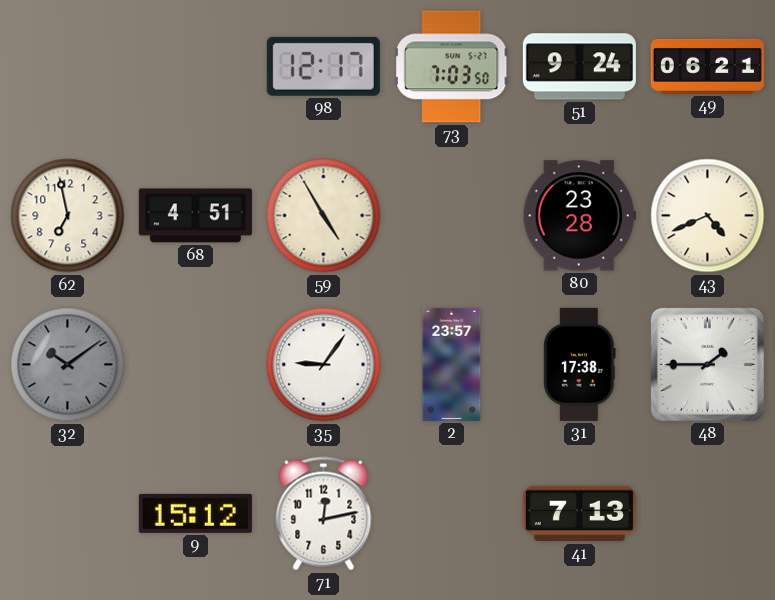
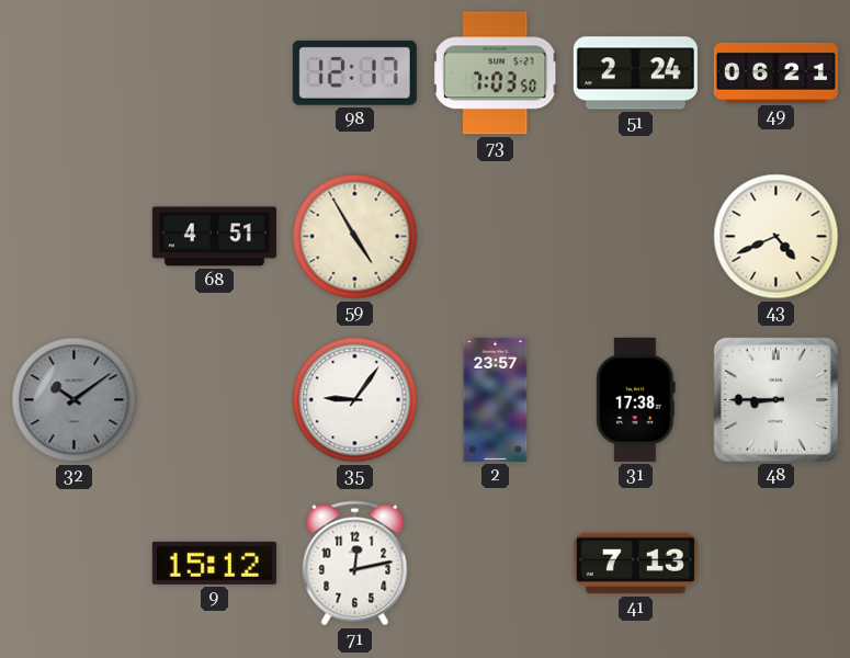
51: 9:24 -> 2:24 (635, 73)
62: 6:58 -> none (68, 216)
80: 23:28 -> none (579, 216)
48: 1:45 -> 8:45 (775, 399)
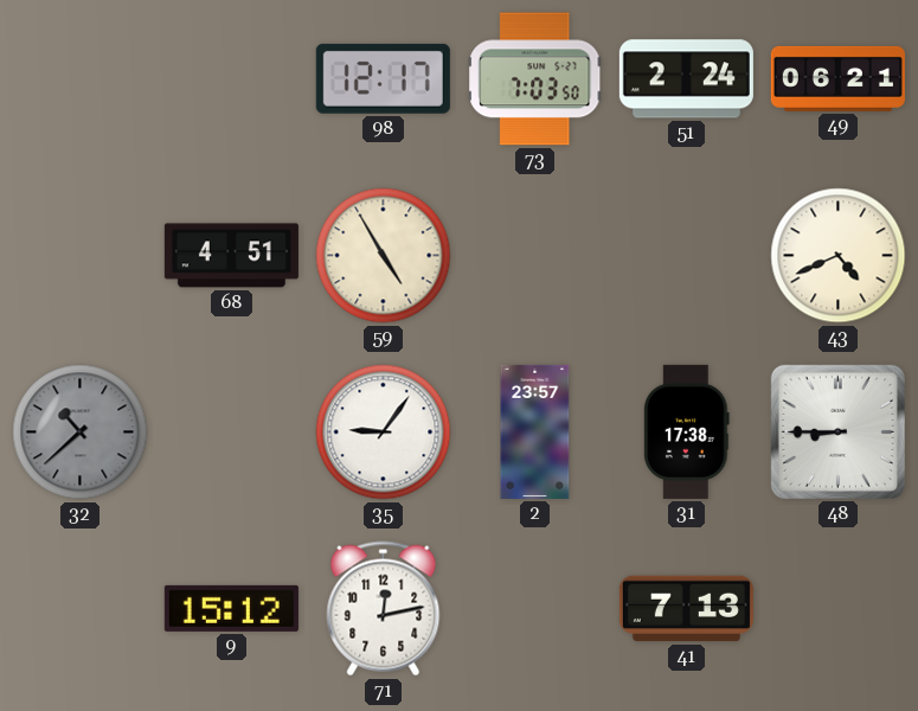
32: 10:09 -> 10:38 (81, 433)
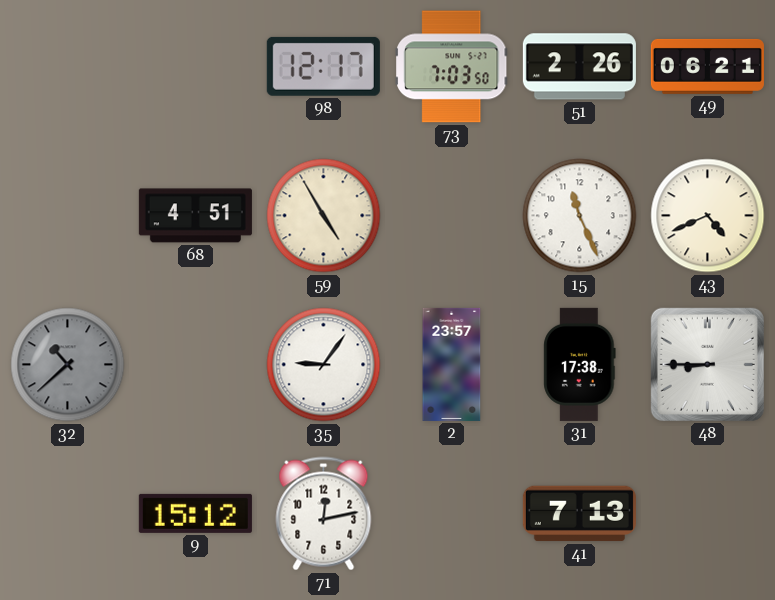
51: 2:24 -> 2:26 (579, 67)
15: none -> 11:26 (580, 216)
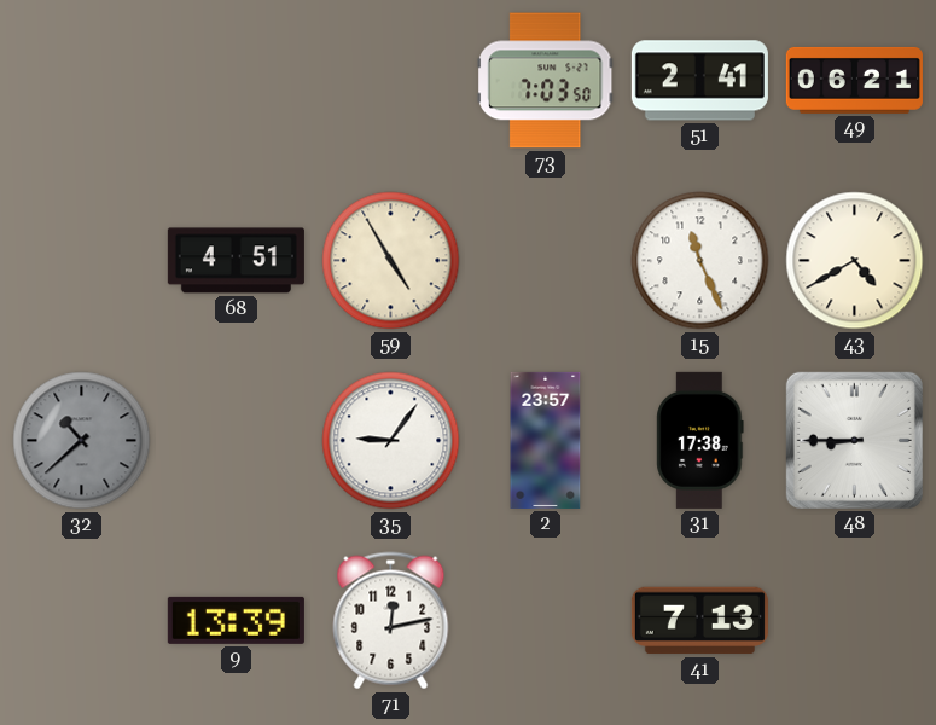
98: 12:17 -> none (323, 66)
51: 2:26 -> 2:41 (699, 81)
43: 4:41 -> 4:40 (855, 261)
9: 15:12 -> 13:39 (236, 620)
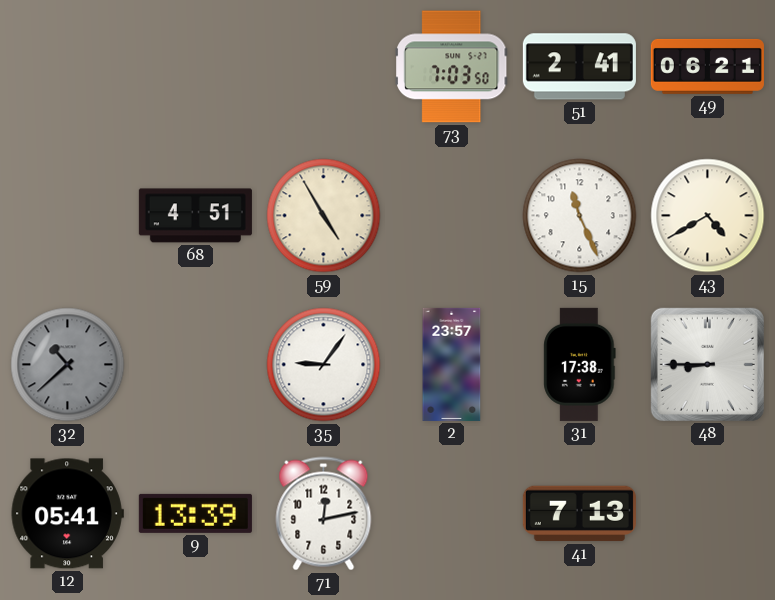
12: none -> 05:41 (67, 514)
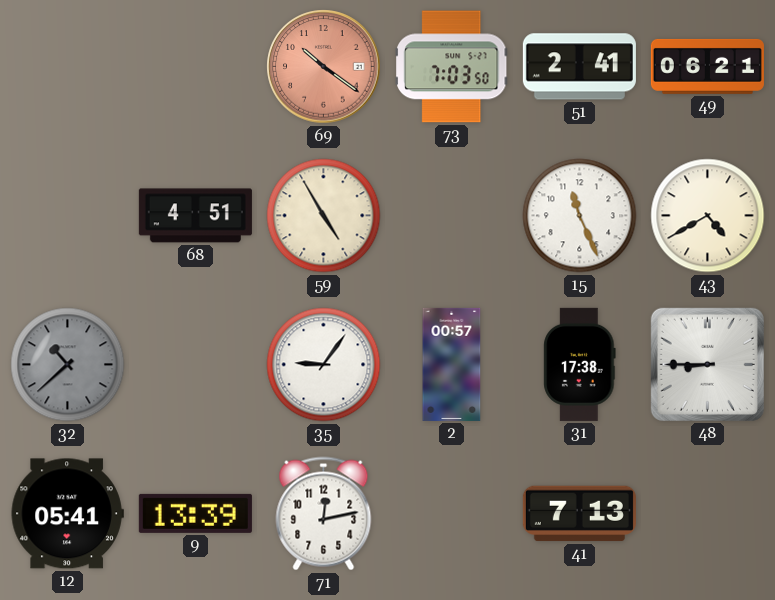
69: none -> 10:21 (324, 67)
2: 23:57 -> 00:57 (452, 364)
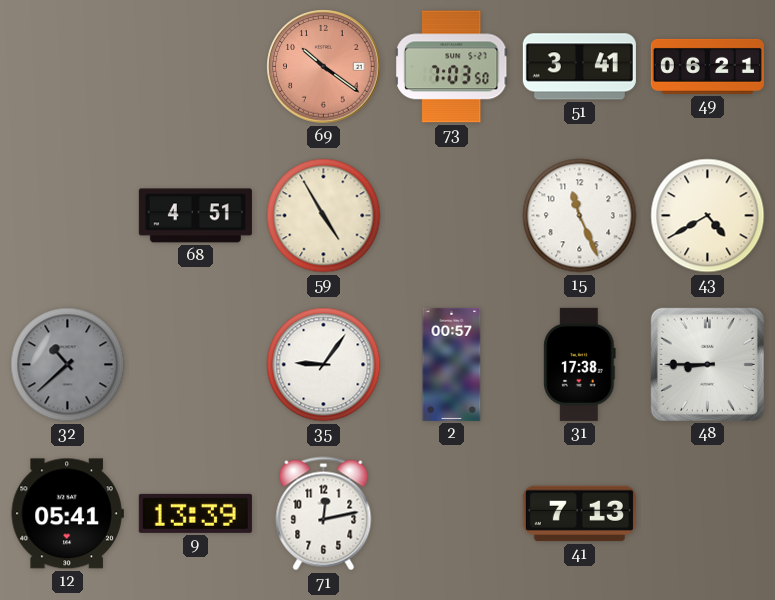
51: 2:41 -> 3:41 (579, 67)
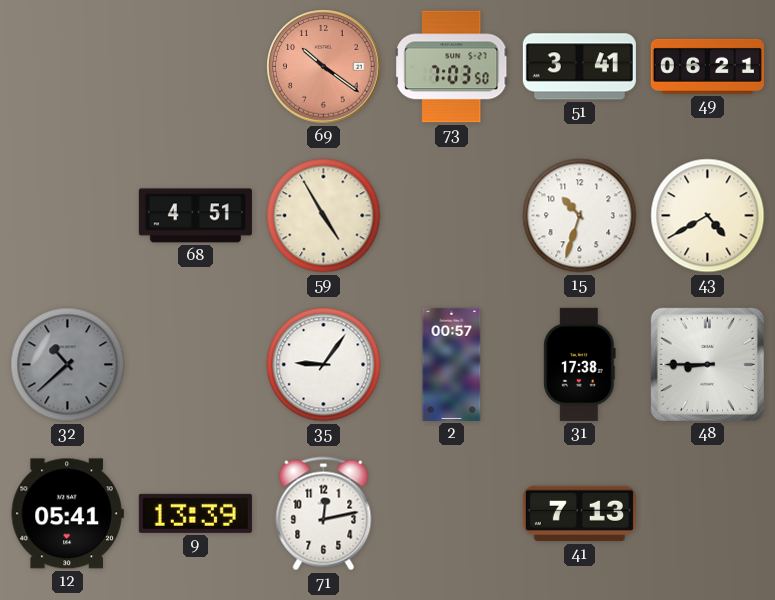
15: 11:26 -> 10:33 (580, 216)
